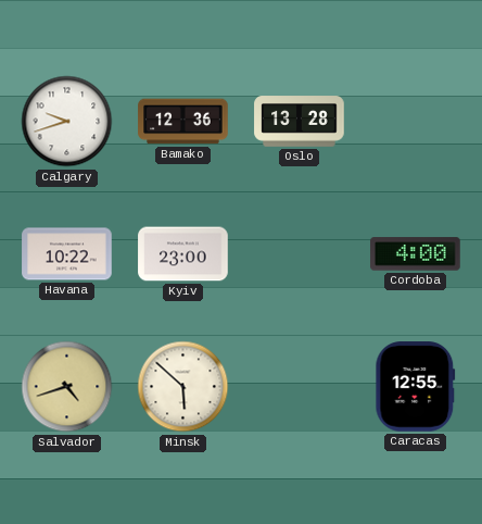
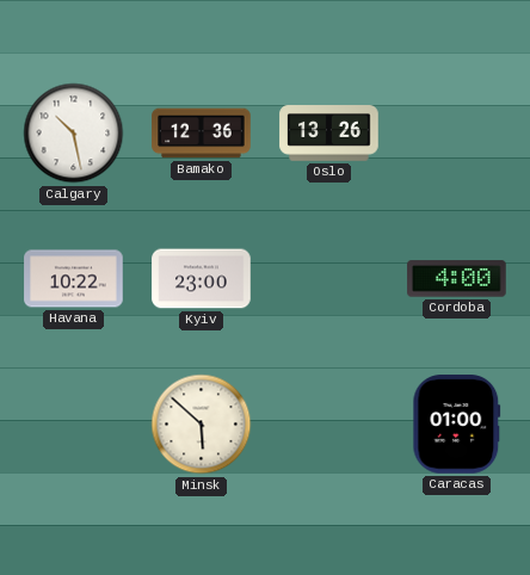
Calgary: 9:42 -> 10:28 (74, 134)
Oslo: 13:28 -> 13:26 (329, 134)
Salvador: 4:42 -> none (67, 387)
Caracas: 12:55 -> 01:00 (457, 425)
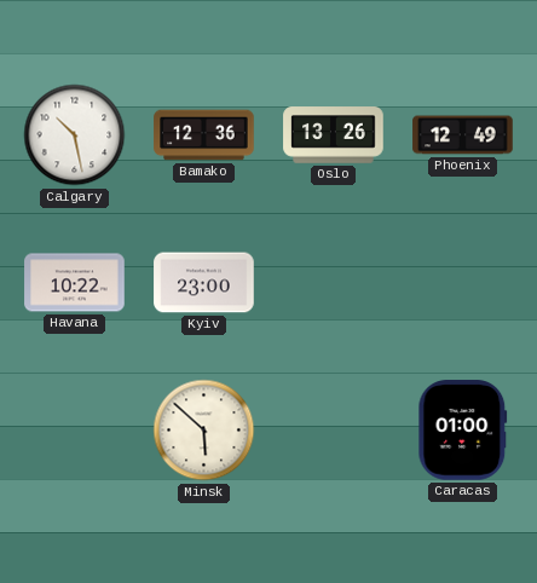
Phoenix: none -> 12:49 (463, 135)
Cordoba: 4:00 -> none (457, 279)
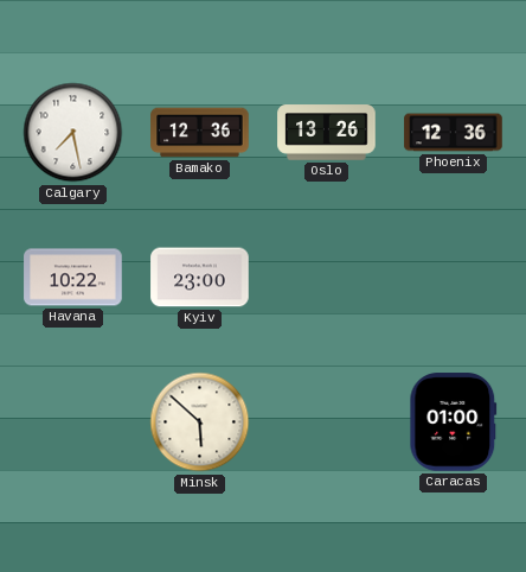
Calgary: 10:28 -> 7:28 (73, 133)
Phoenix: 12:49 -> 12:36 (454, 133)
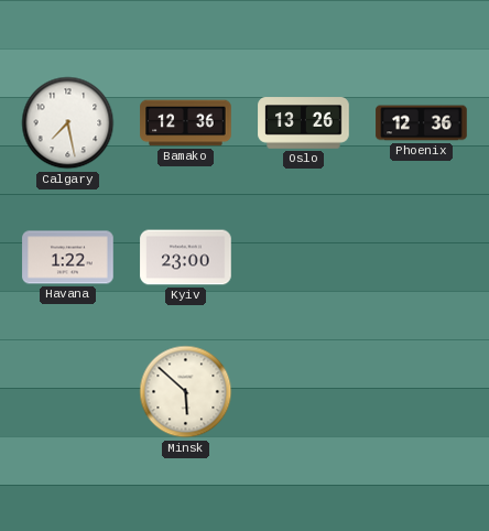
Havana: 10:22 -> 1:22 (68, 258)
Caracas: 01:00 -> none (454, 422)
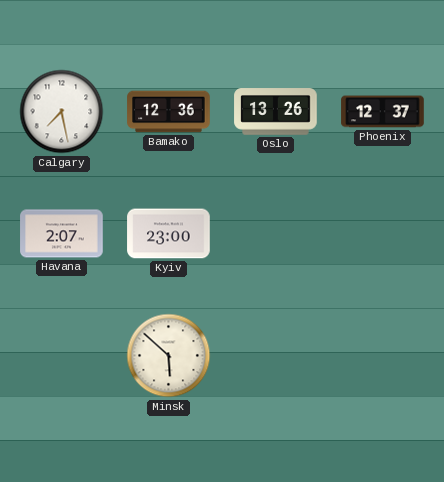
Phoenix: 12:36 -> 12:37 (383, 112)
Havana: 1:22 -> 2:07 (62, 234)
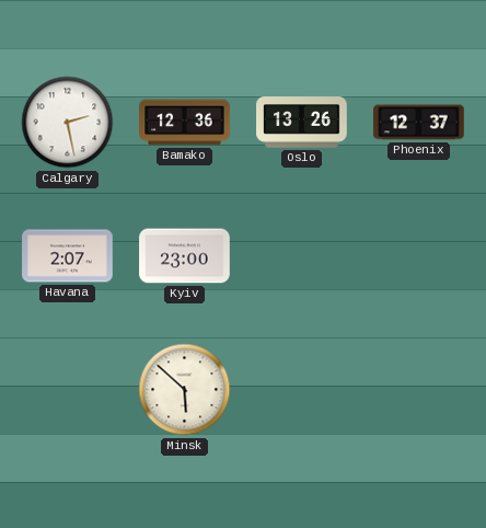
Calgary: 7:28 -> 2:28 (68, 123)
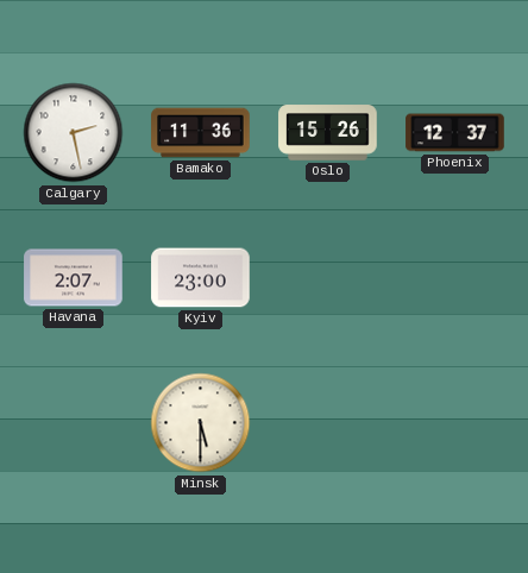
Bamako: 12:36 -> 11:36 (201, 133)
Oslo: 13:26 -> 15:26 (328, 133)
Minsk: 5:52 -> 5:30 (201, 423)
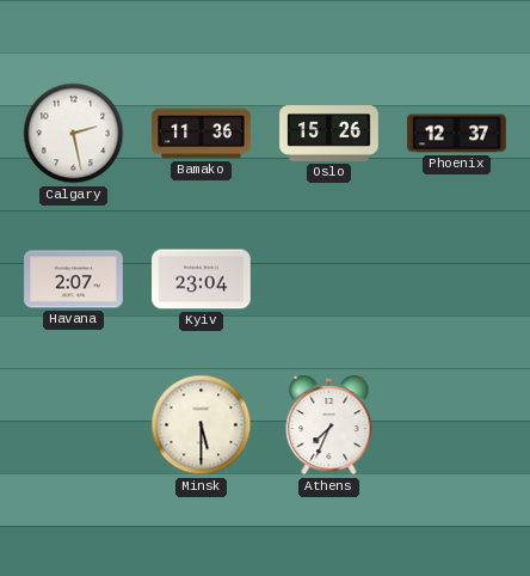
Kyiv: 23:00 -> 23:04 (202, 280)
Athens: none -> 7:34 (329, 427)
